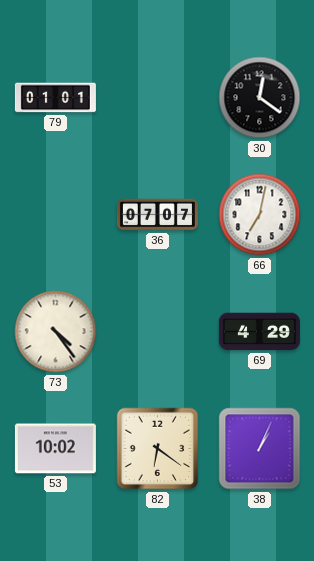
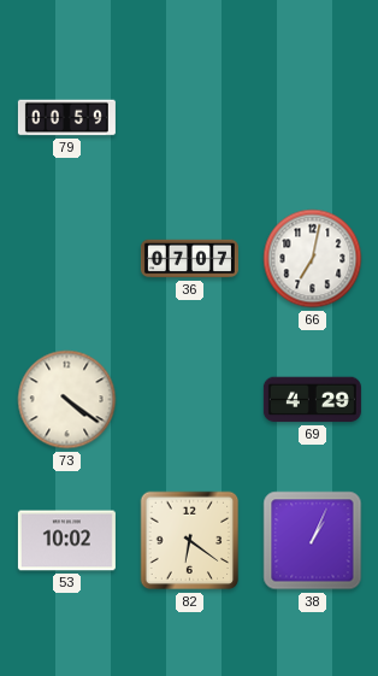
79: 01:01 -> 00:59 (66, 118)
30: 12:21 -> none (260, 98)
73: 4:24 -> 4:21 (67, 400)
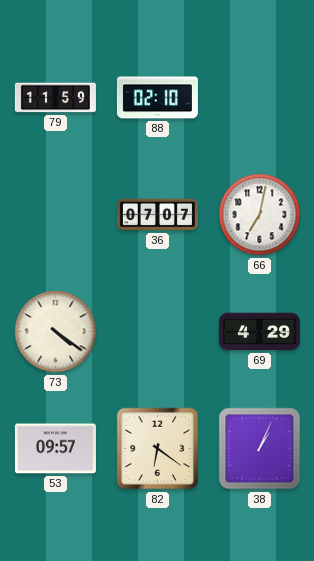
79: 00:59 -> 11:59 (55, 98)
88: none -> 02:10 (157, 98)
53: 10:02 -> 09:57 (55, 449)
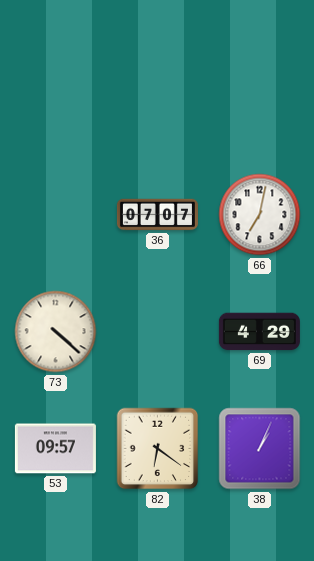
79: 11:59 -> none (55, 98)
88: 02:10 -> none (157, 98)
73: 4:21 -> 4:22 (56, 332)
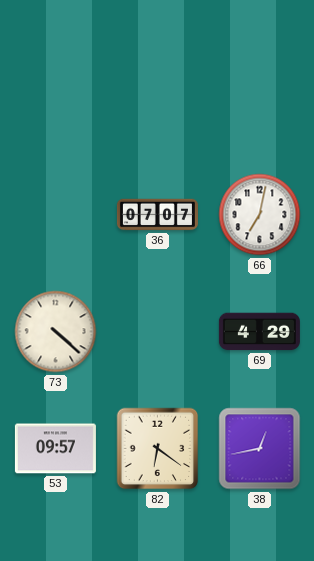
38: 1:04 -> 12:43 (260, 449)
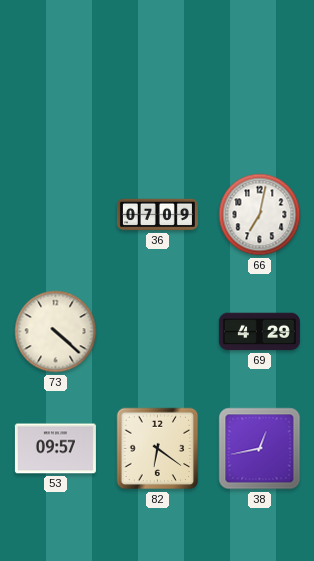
36: 07:07 -> 07:09 (157, 215)
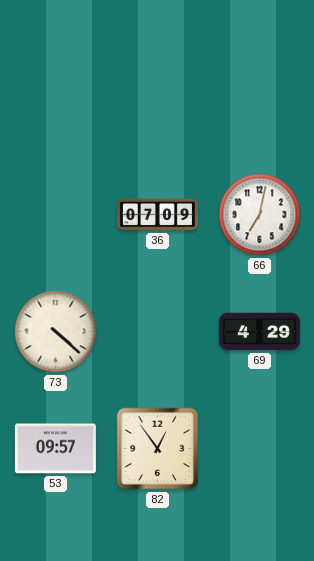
82: 6:21 -> 12:54 (158, 449)
38: 12:43 -> none (260, 449)
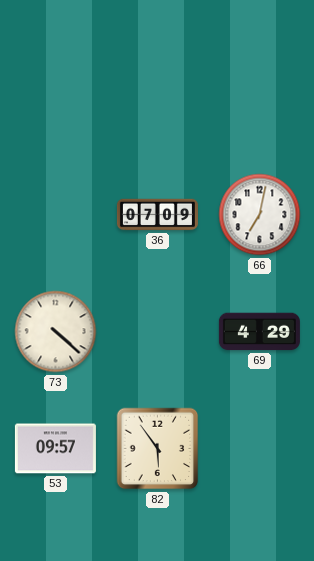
82: 12:54 -> 5:54 (158, 449)
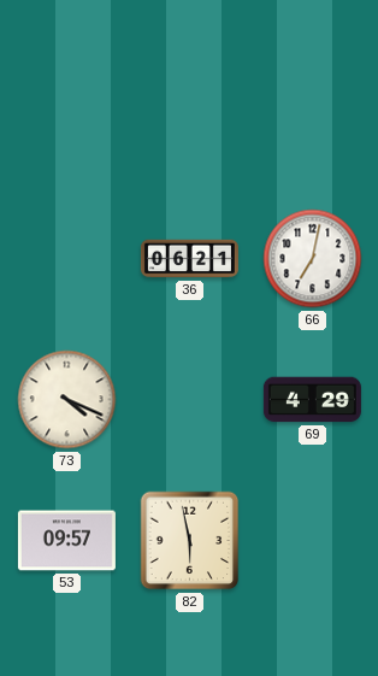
36: 07:09 -> 06:21 (189, 259)
73: 4:22 -> 4:19 (67, 400)
82: 5:54 -> 5:58 (190, 541)
